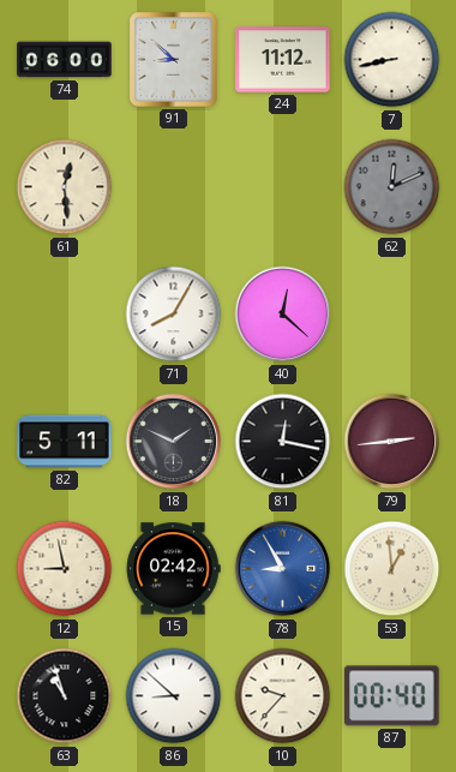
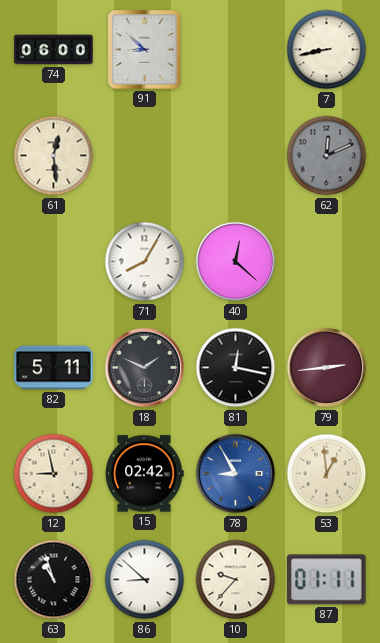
24: 11:12 -> none (283, 60)
87: 00:40 -> 01:11 (327, 580)
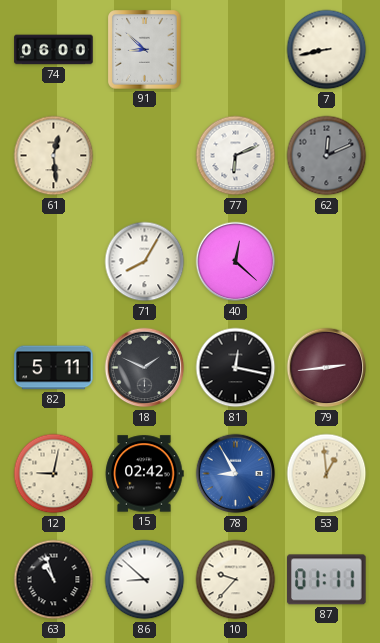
77: none -> 6:11 (236, 156)
12: 8:58 -> 9:02 (54, 474)
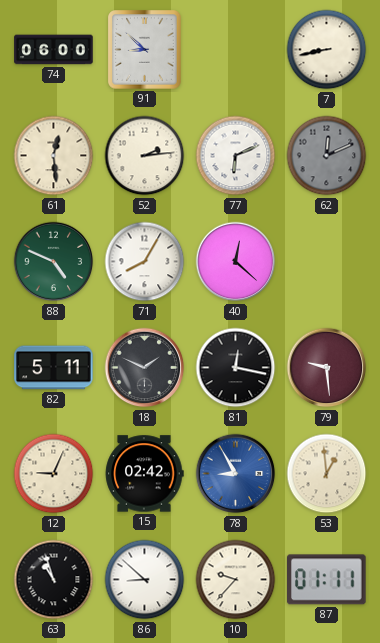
52: none -> 2:14 (145, 156)
88: none -> 4:49 (54, 262)
79: 2:44 -> 9:29 (327, 368)
12: 9:02 -> 9:04 (54, 474)
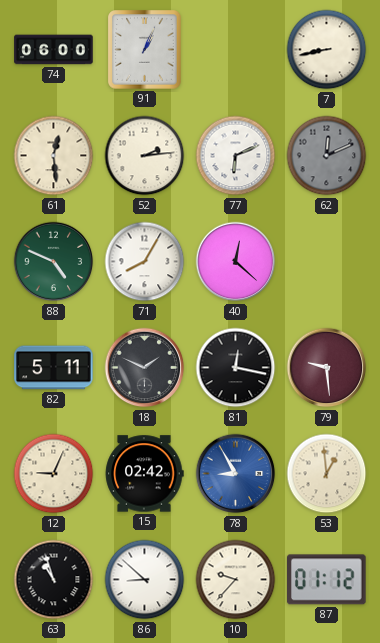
91: 8:52 -> 1:04 (145, 50)
87: 01:11 -> 01:12 (327, 580)
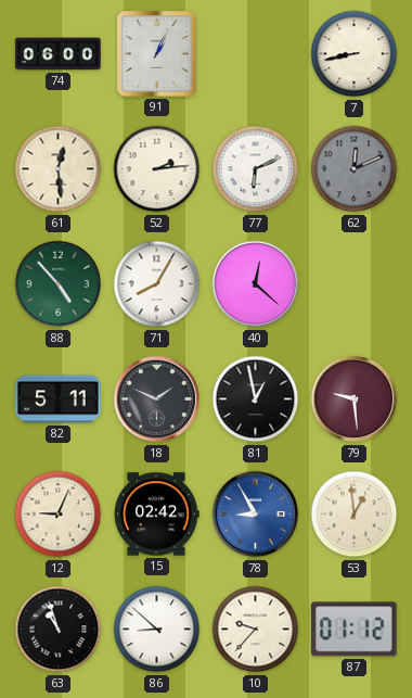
88: 4:49 -> 4:53 (59, 284)
81: 12:17 -> 12:58 (256, 399)
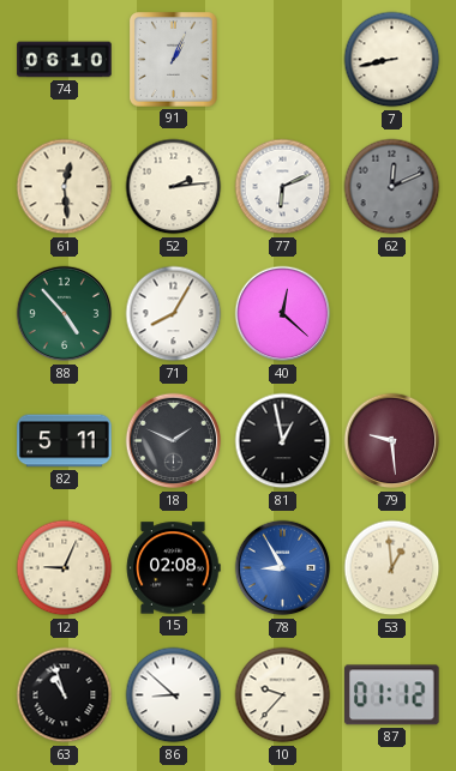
74: 06:00 -> 06:10 (65, 60)
15: 02:42 -> 02:08 (173, 568)
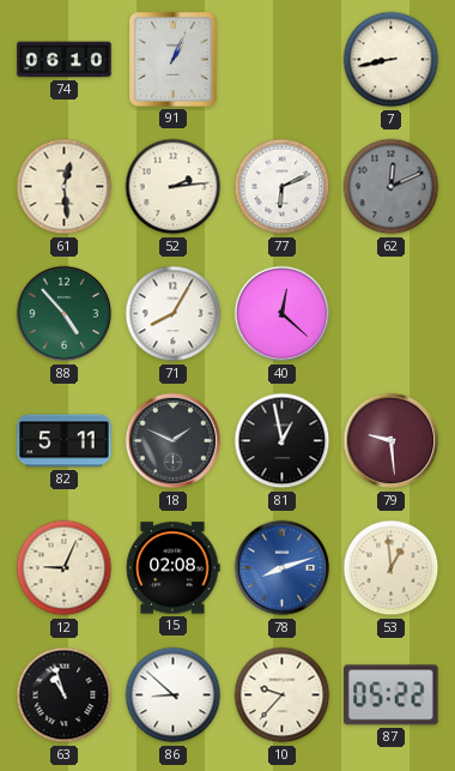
78: 8:55 -> 8:12 (283, 568)
87: 01:12 -> 05:22 (392, 695)
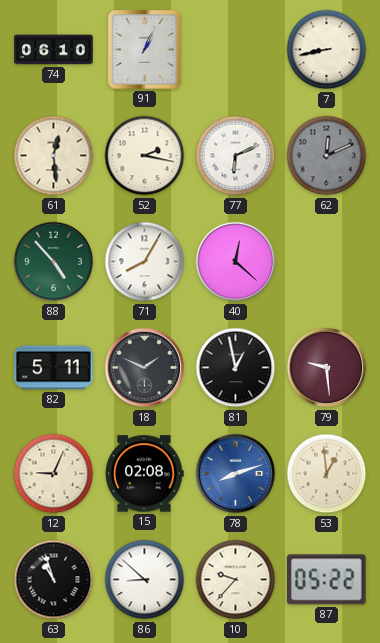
52: 2:14 -> 2:17 (145, 156)
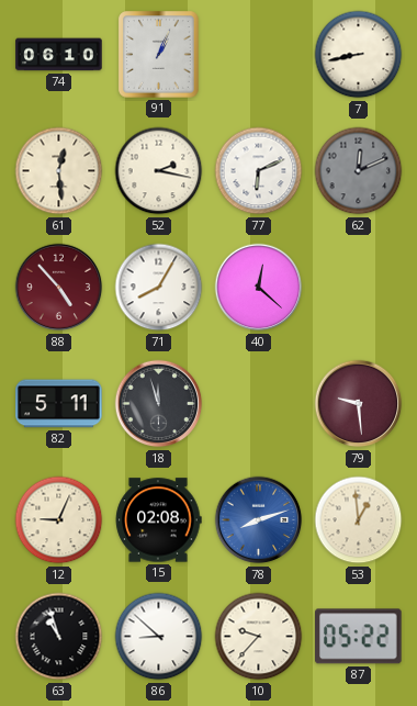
88 dial: green -> burgundy (59, 288)
18: 1:49 -> 11:57 (159, 404)
81: 12:58 -> none (236, 368)
